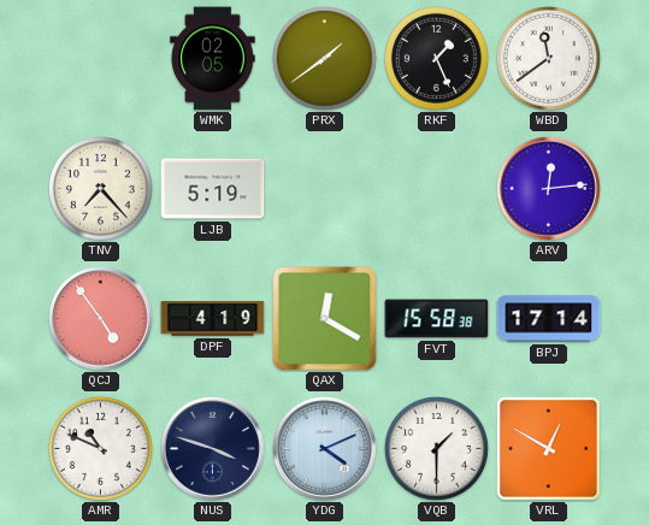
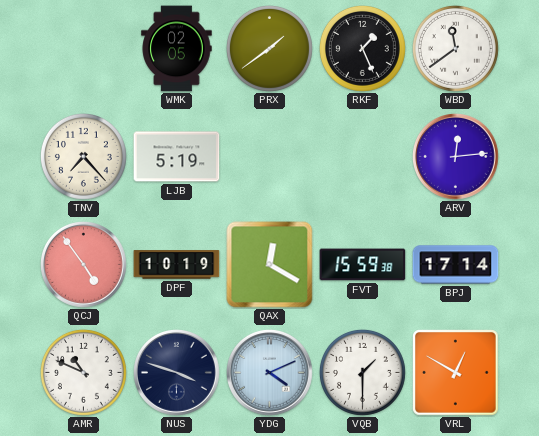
DPF: 4:19 -> 10:19 (177, 265)
FVT: 15:58 -> 15:59 (363, 265)
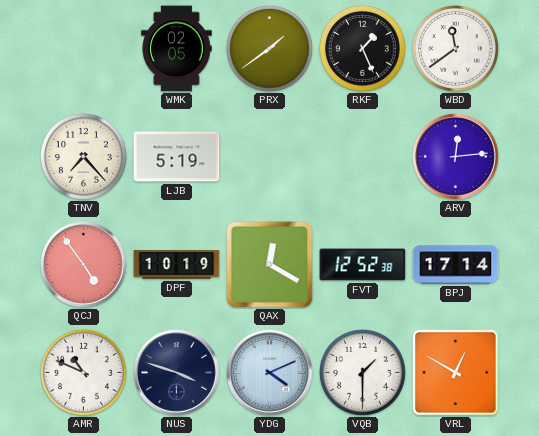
FVT: 15:59 -> 12:52 (363, 265)
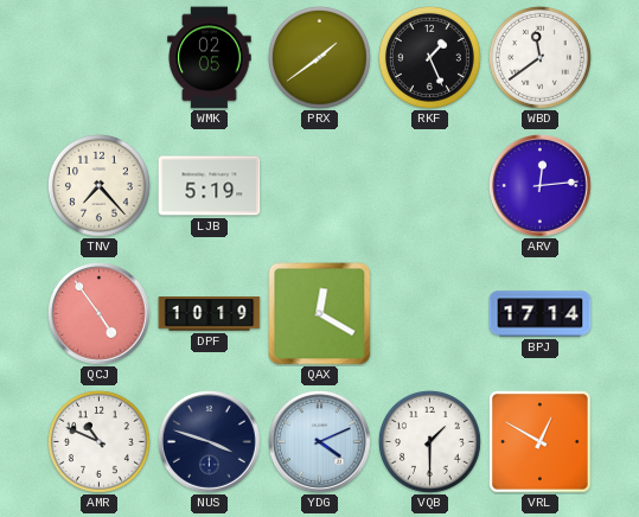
FVT: 12:52 -> none (363, 265)
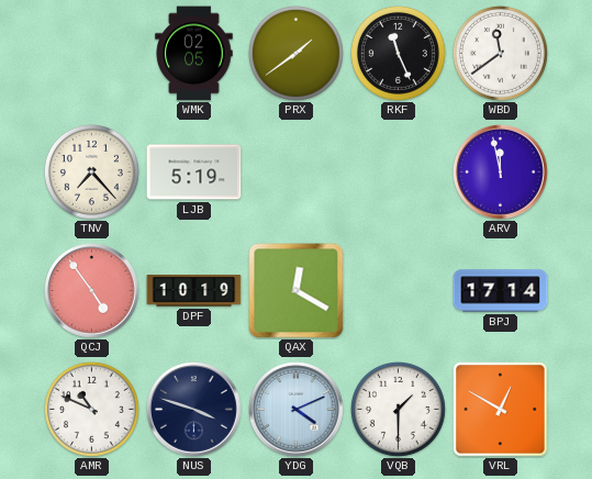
RKF: 1:26 -> 11:26 (398, 53)
ARV: 12:14 -> 11:58 (501, 172)
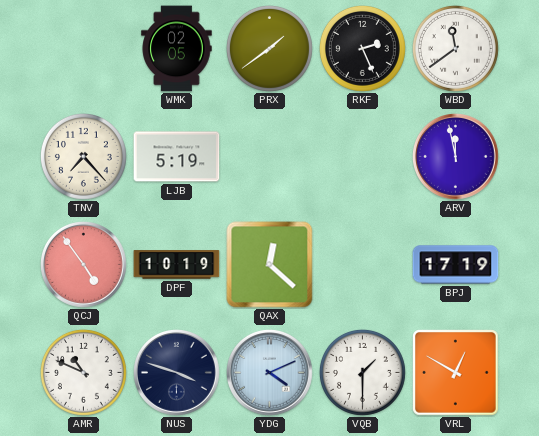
RKF: 11:26 -> 2:26 (362, 48)
QAX: 12:20 -> 12:22 (270, 265)
BPJ: 17:14 -> 17:19 (456, 265)
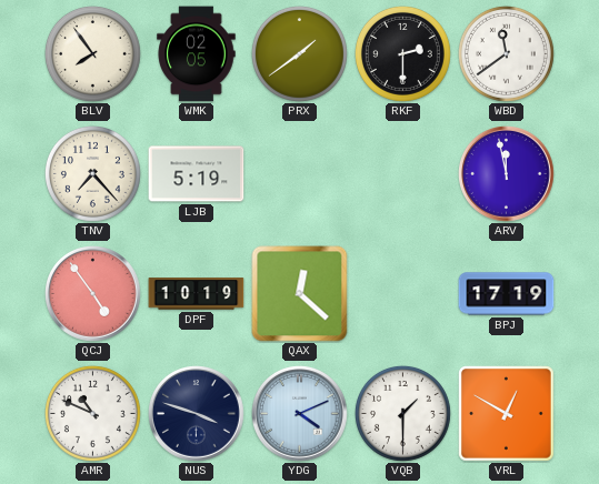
BLV: none -> 7:54 (92, 53)
RKF: 2:26 -> 2:30 (402, 53)
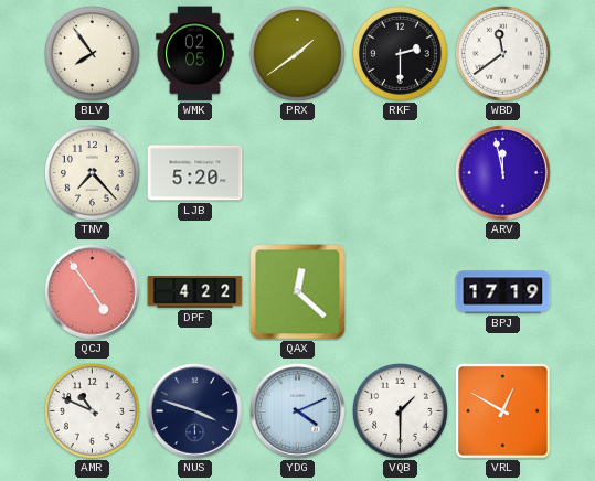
LJB: 5:19 -> 5:20 (195, 173)
DPF: 10:19 -> 4:22 (195, 292)
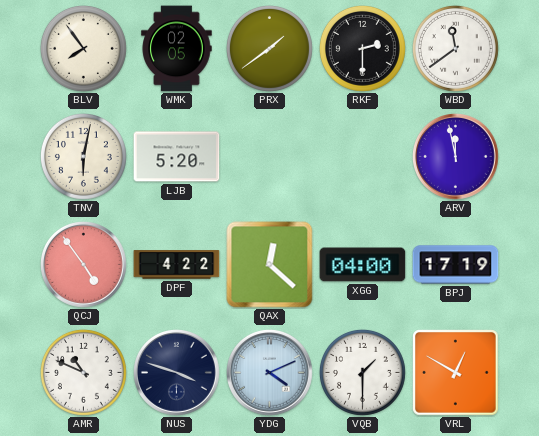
TNV: 7:23 -> 6:02 (83, 156)
XGG: none -> 04:00 (363, 265)
